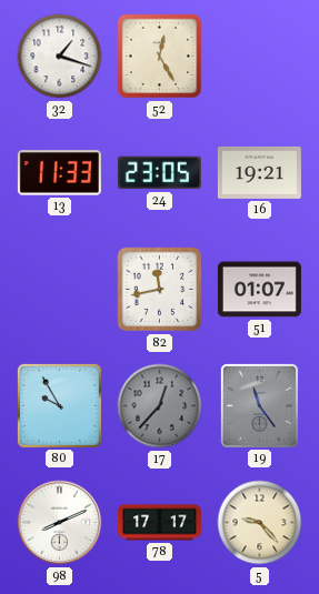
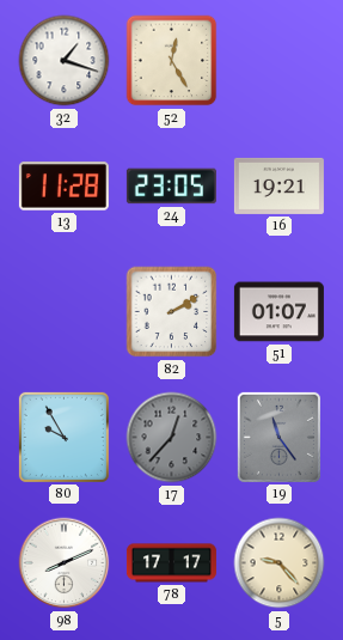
13: 11:33 -> 11:28 (63, 187)
82: 11:43 -> 2:10 (172, 312)
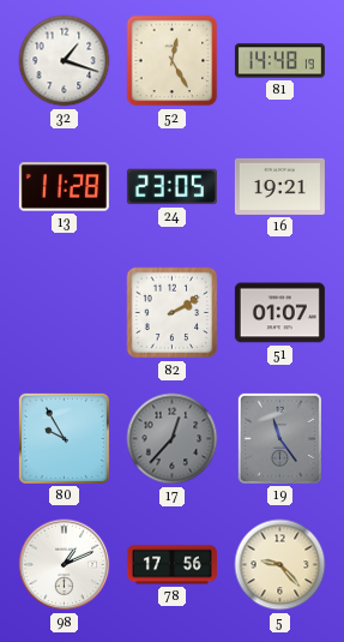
81: none -> 14:48 (279, 61)
98: 8:11 -> 1:11 (65, 565)
78: 17:17 -> 17:56 (171, 565)
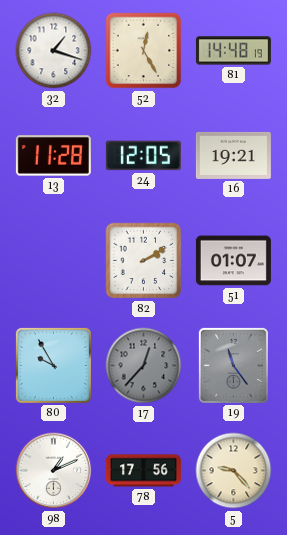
24: 23:05 -> 12:05 (143, 156)
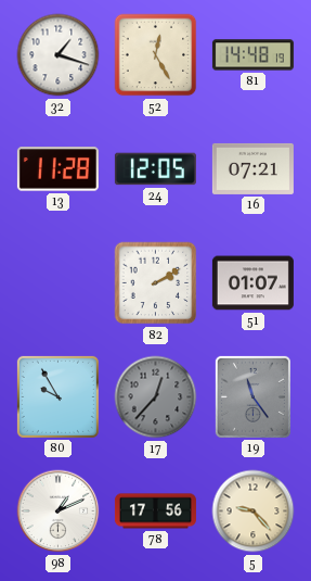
16: 19:21 -> 07:21 (252, 168)
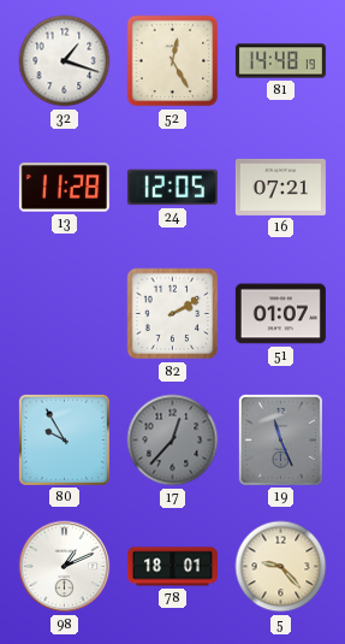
19: 11:24 -> 11:26 (280, 439)
78: 17:56 -> 18:01 (172, 567)
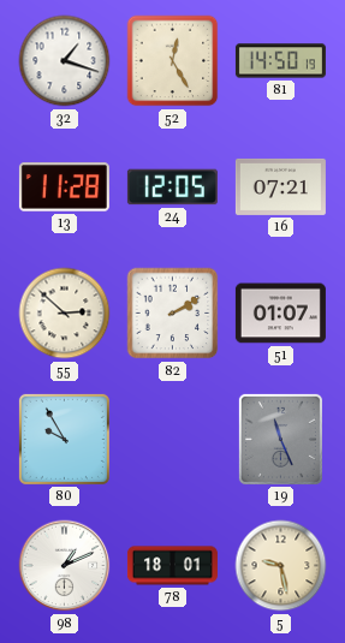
81: 14:48 -> 14:50 (280, 61)
55: none -> 2:52 (65, 314)
17: 12:37 -> none (173, 441)
5: 9:23 -> 9:28 (281, 566)
